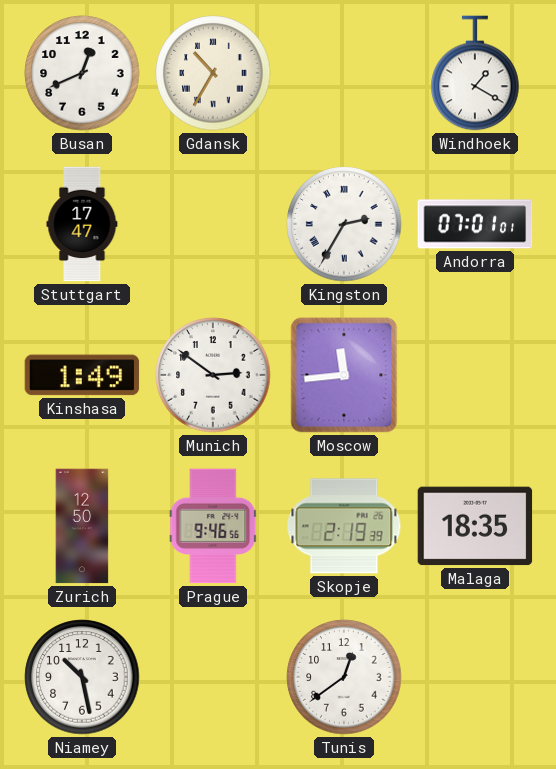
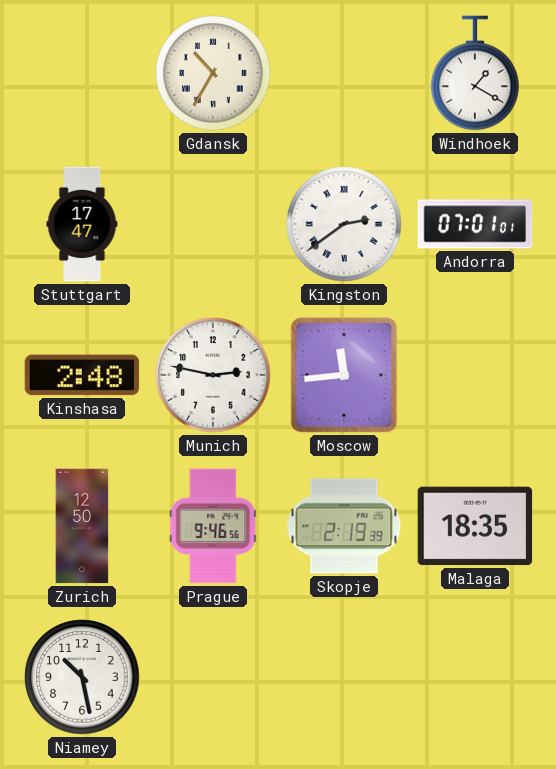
Busan: 12:41 -> none (82, 73)
Kingston: 2:35 -> 2:39 (344, 224)
Kinshasa: 1:49 -> 2:48 (82, 375)
Munich: 2:51 -> 2:47 (213, 375)
Tunis: 12:39 -> none (344, 677)
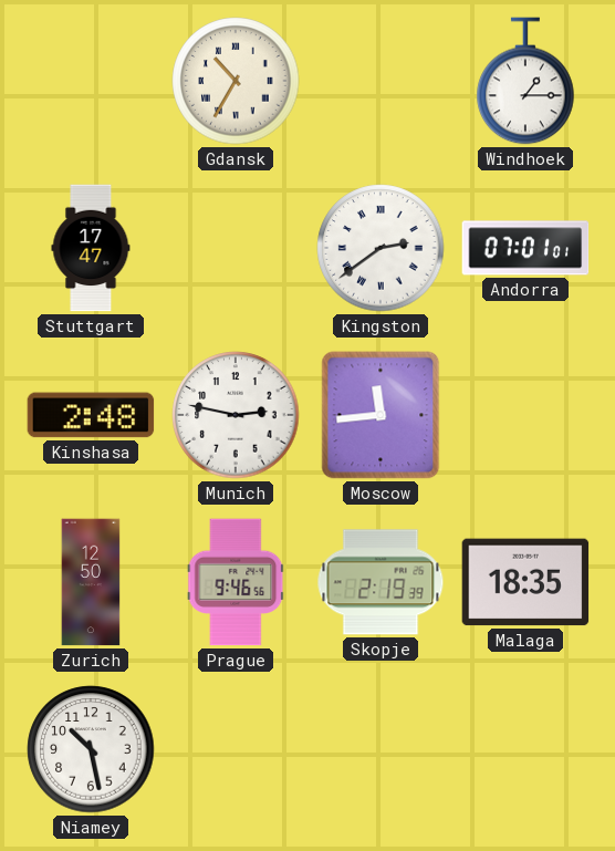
Windhoek: 1:20 -> 1:15 (525, 81)
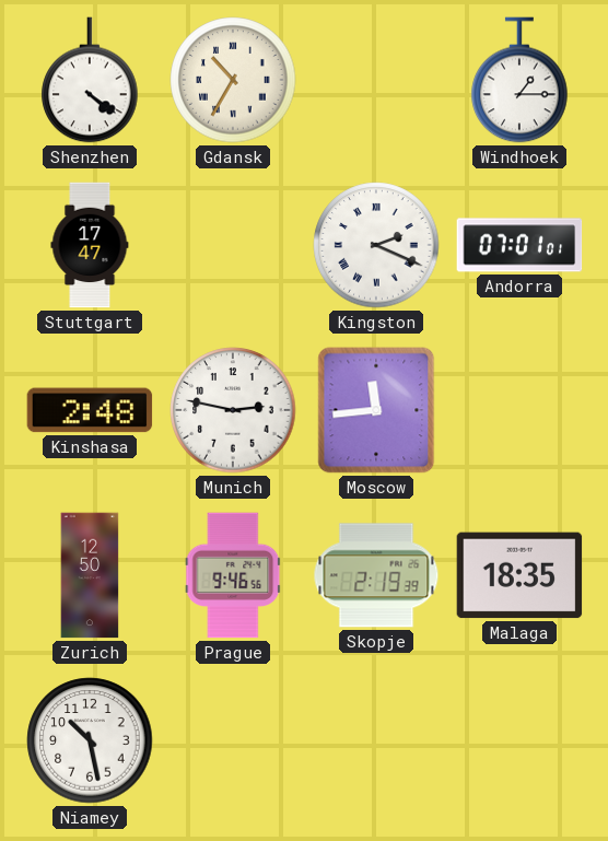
Shenzhen: none -> 4:21 (90, 80)
Kingston: 2:39 -> 2:19 (376, 245)
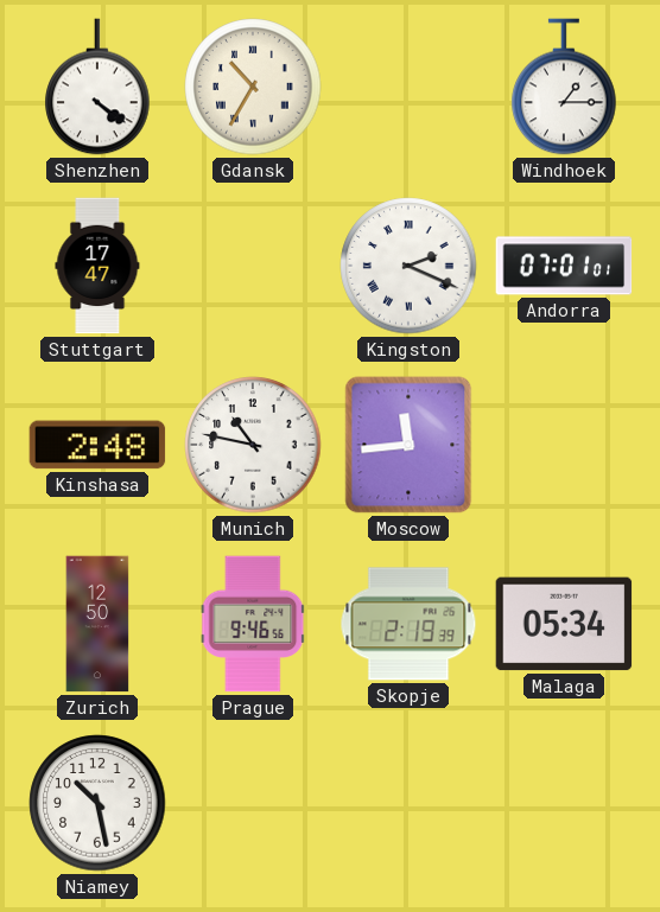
Munich: 2:47 -> 10:47 (253, 445)
Malaga: 18:35 -> 05:34 (564, 624)
